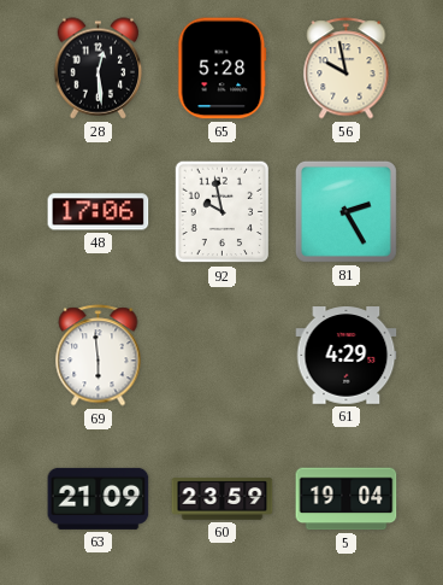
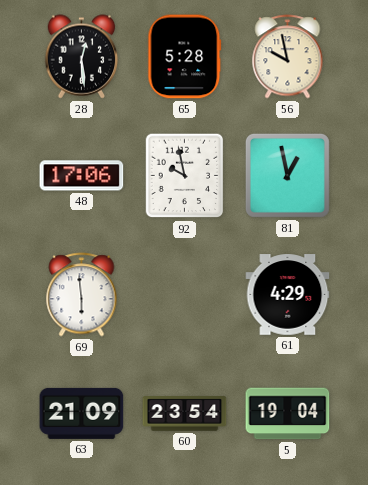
81: 2:25 -> 12:58 (287, 175)
60: 23:59 -> 23:54 (185, 414)
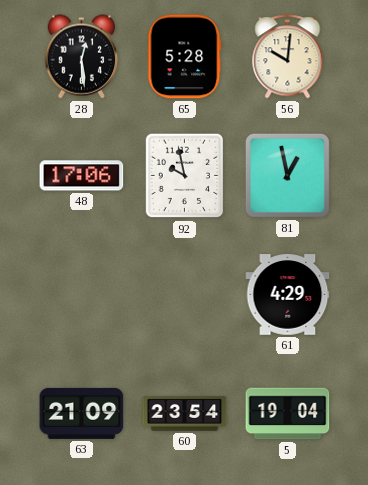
56: 9:58 -> 10:01 (288, 57)
69: 5:59 -> none (82, 295)
